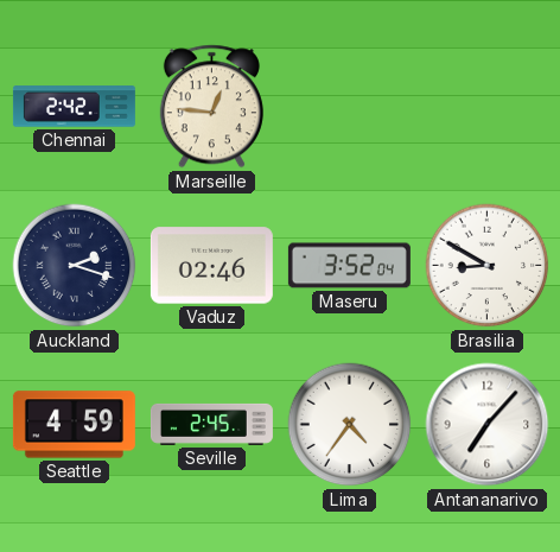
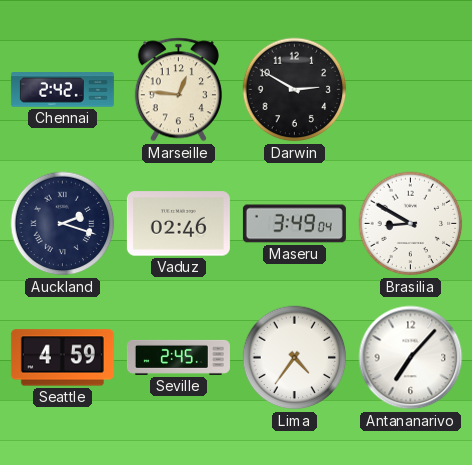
Darwin: none -> 2:50 (295, 90)
Maseru: 3:52 -> 3:49 (294, 224)
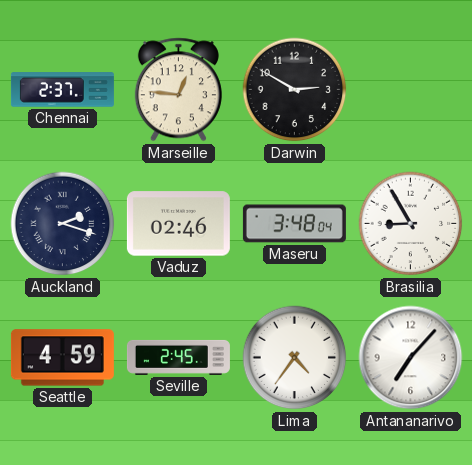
Chennai: 2:42 -> 2:37 (62, 90)
Maseru: 3:49 -> 3:48 (294, 224)
Brasilia: 8:50 -> 8:55 (411, 224)
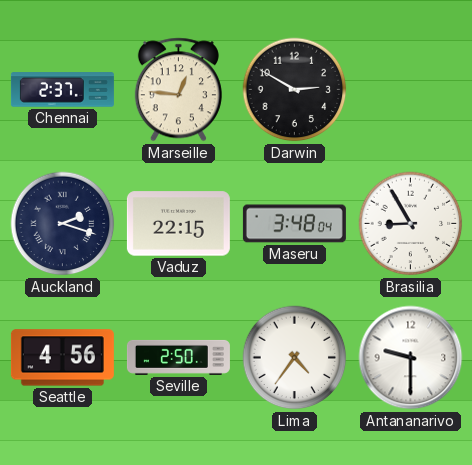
Vaduz: 02:46 -> 22:15 (178, 224)
Seattle: 4:59 -> 4:56 (62, 358)
Seville: 2:45 -> 2:50 (178, 357)
Antananarivo: 7:07 -> 9:30 (411, 358)
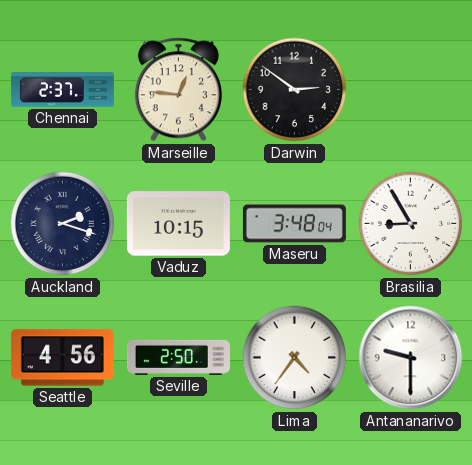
Darwin: 2:50 -> 2:51 (295, 90)
Vaduz: 22:15 -> 10:15 (178, 224)
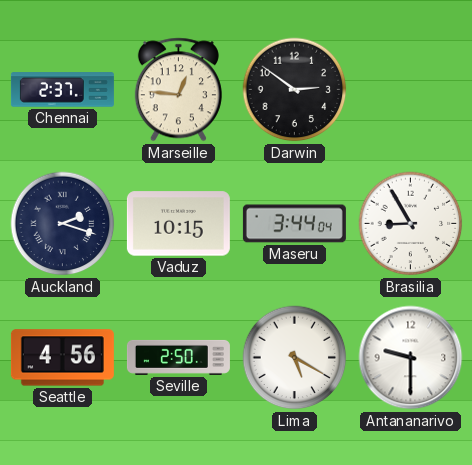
Maseru: 3:48 -> 3:44 (294, 224)
Lima: 4:36 -> 5:20 (295, 358)
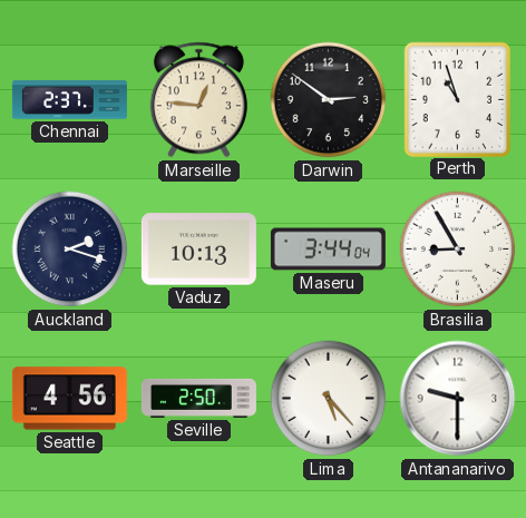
Perth: none -> 10:57 (457, 99)
Vaduz: 10:15 -> 10:13 (198, 250)
Lima: 5:20 -> 5:23 (329, 399)
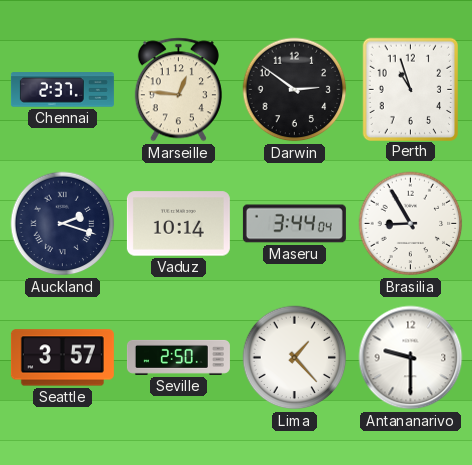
Vaduz: 10:13 -> 10:14 (178, 224)
Seattle: 4:56 -> 3:57 (62, 358)
Lima: 5:23 -> 1:23 (295, 358)
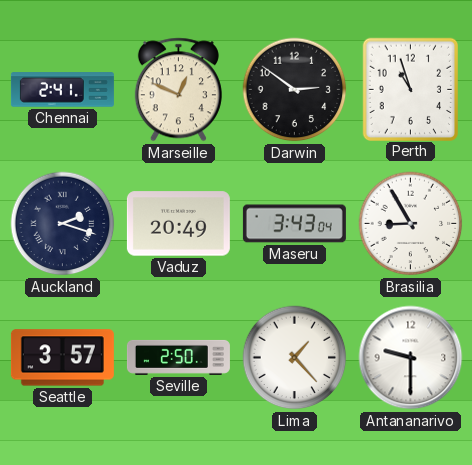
Chennai: 2:37 -> 2:41 (62, 90)
Marseille: 12:46 -> 12:49 (178, 90)
Vaduz: 10:14 -> 20:49 (178, 224)
Maseru: 3:44 -> 3:43 (294, 224)
